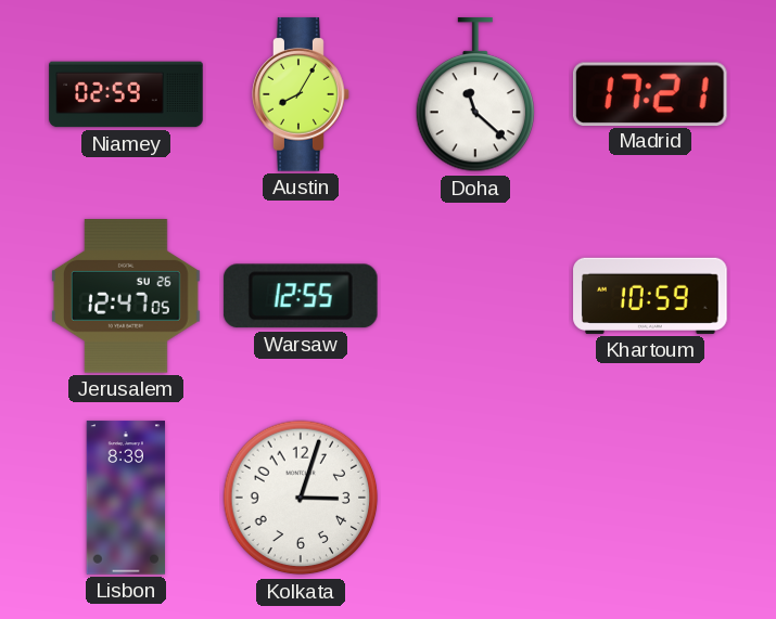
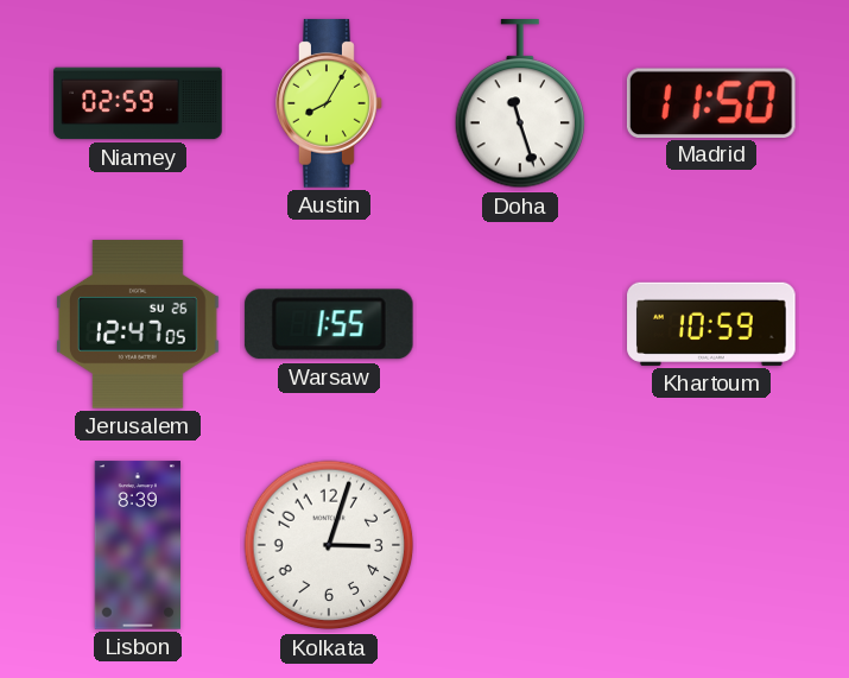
Doha: 11:22 -> 11:27 (520, 104)
Madrid: 17:21 -> 11:50 (711, 102)
Warsaw: 12:55 -> 1:55 (329, 324)
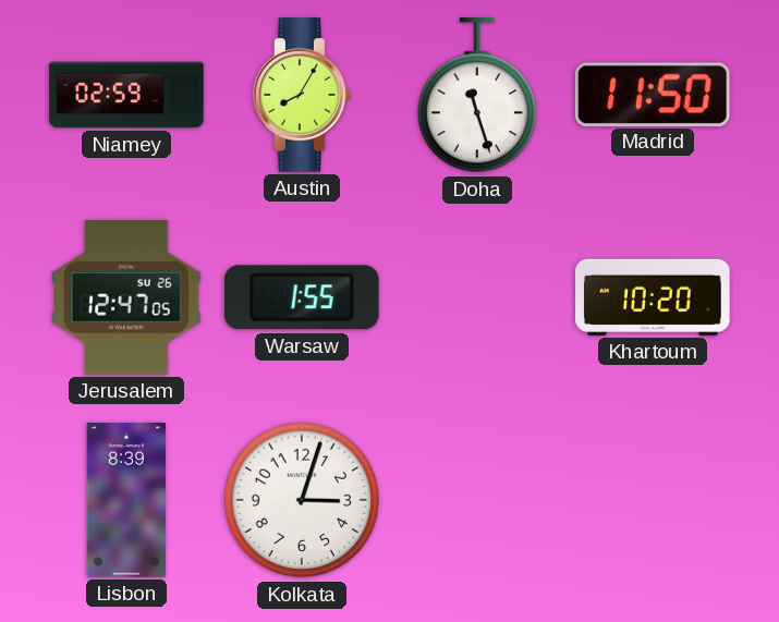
Khartoum: 10:59 -> 10:20 (653, 297)
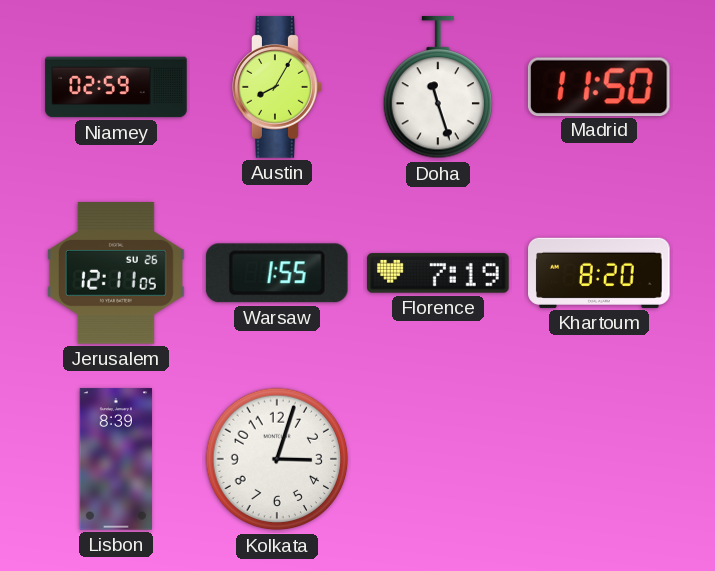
Jerusalem: 12:47 -> 12:11 (116, 273)
Florence: none -> 7:19 (438, 273)
Khartoum: 10:20 -> 8:20 (599, 273)
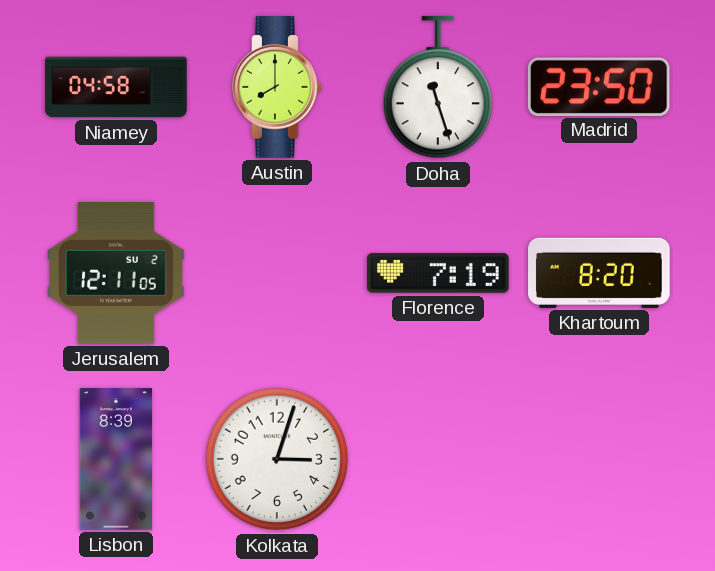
Niamey: 02:59 -> 04:58 (116, 87)
Austin: 8:05 -> 8:00 (277, 87)
Madrid: 11:50 -> 23:50 (599, 86)
Jerusalem date: SU 26 -> SU 2 (116, 273)
Warsaw: 1:55 -> none (277, 273)
